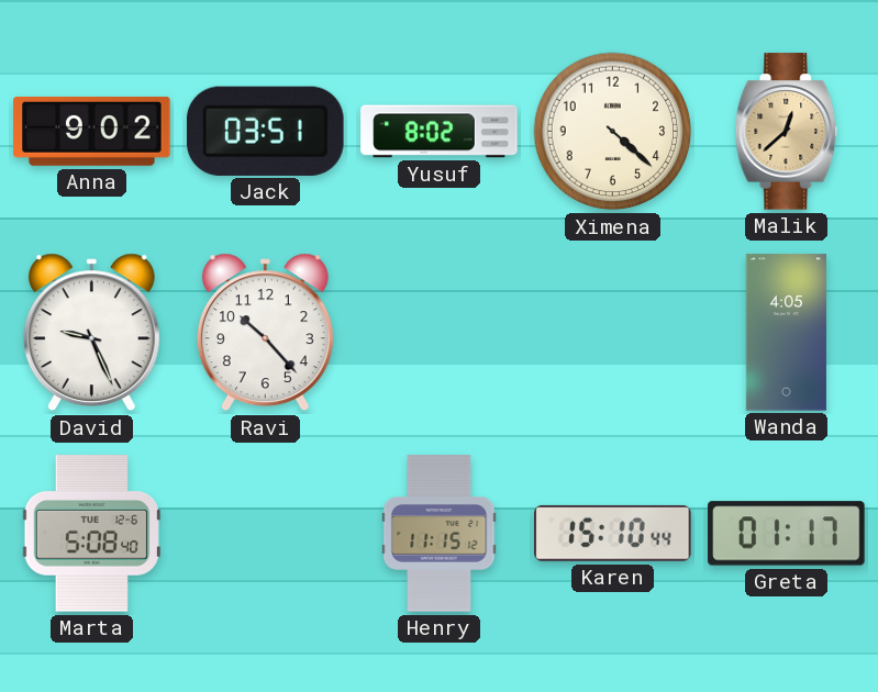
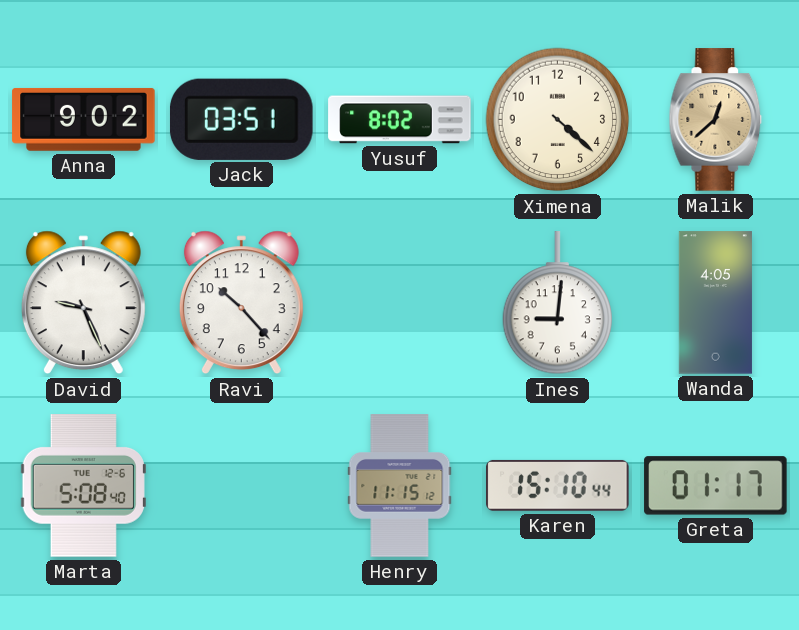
Ines: none -> 9:01 (558, 303)
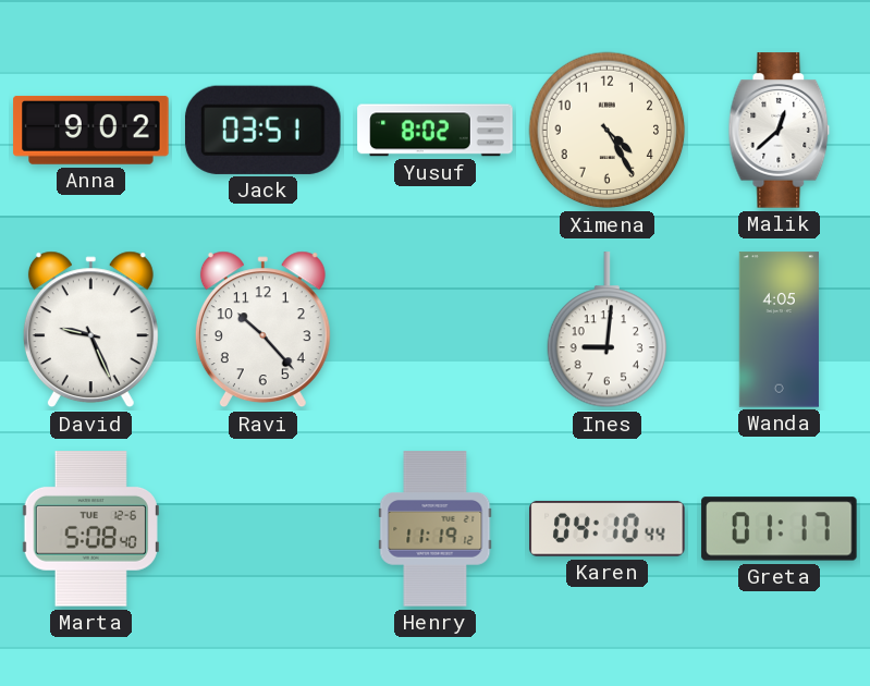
Ximena: 4:22 -> 4:25 (608, 131)
Malik dial: champagne -> white (780, 131)
Henry: 11:15 -> 11:19 (436, 529)
Karen: 15:10 -> 04:10 (608, 528)
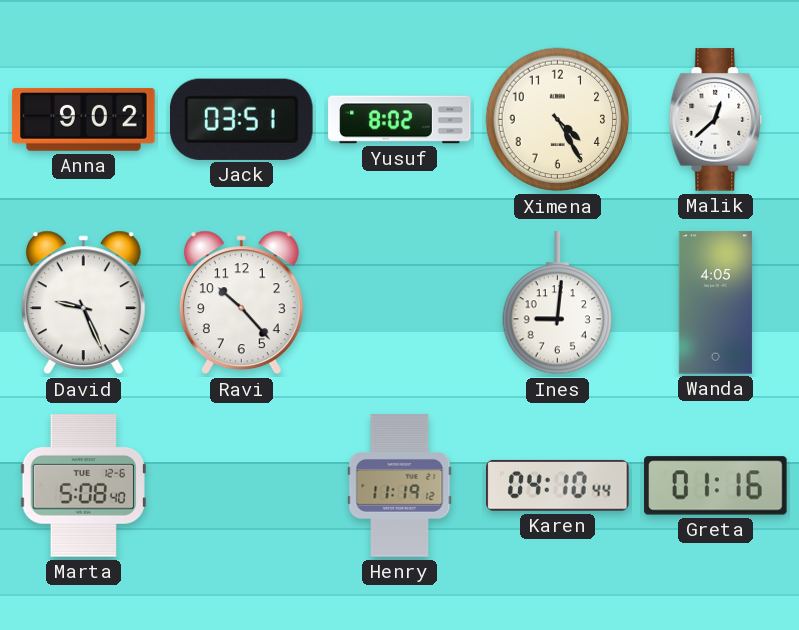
Greta: 01:17 -> 01:16 (716, 486)
